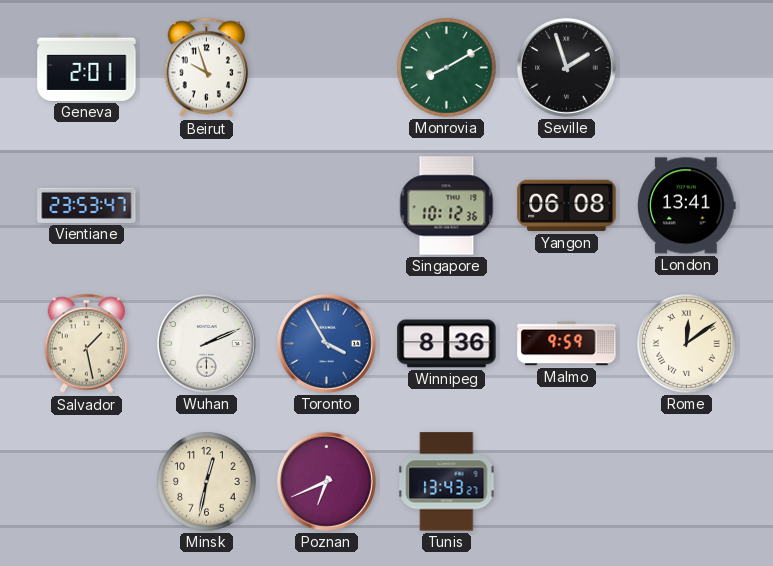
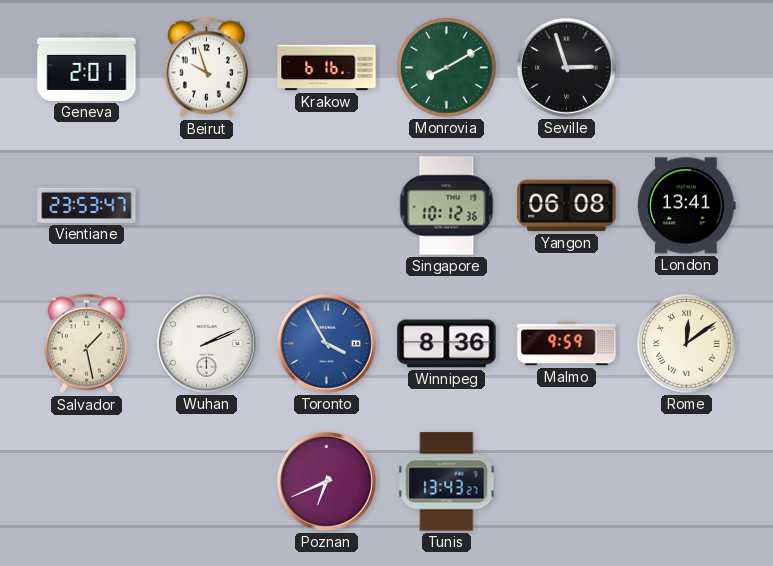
Krakow: none -> 6:16 (327, 68)
Seville: 1:57 -> 2:57 (567, 67)
Minsk: 12:32 -> none (207, 482)
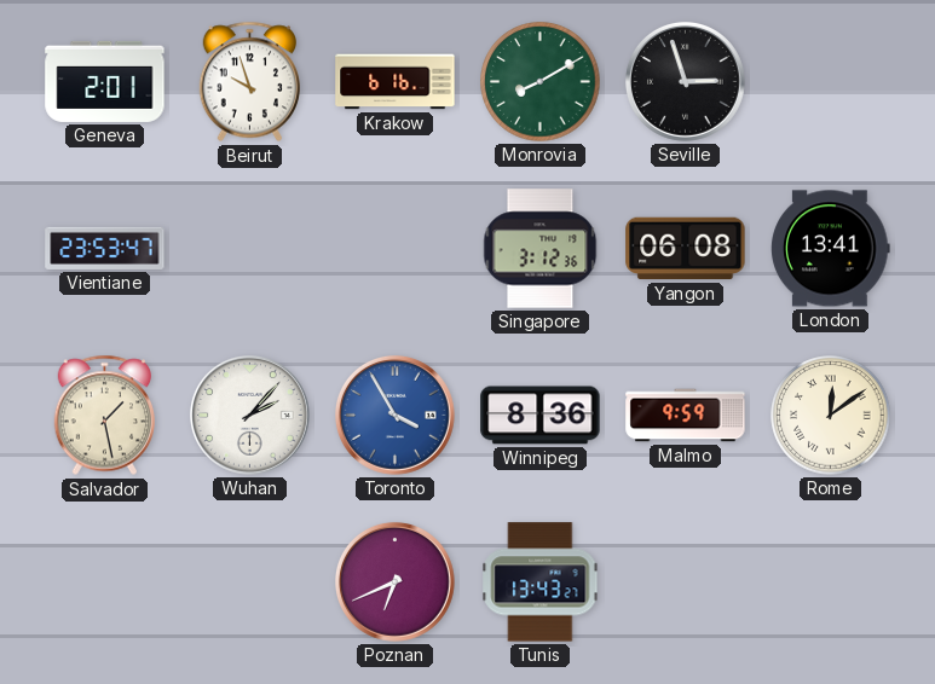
Singapore: 10:12 -> 3:12 (541, 249)
Wuhan: 2:11 -> 2:07 (250, 415)
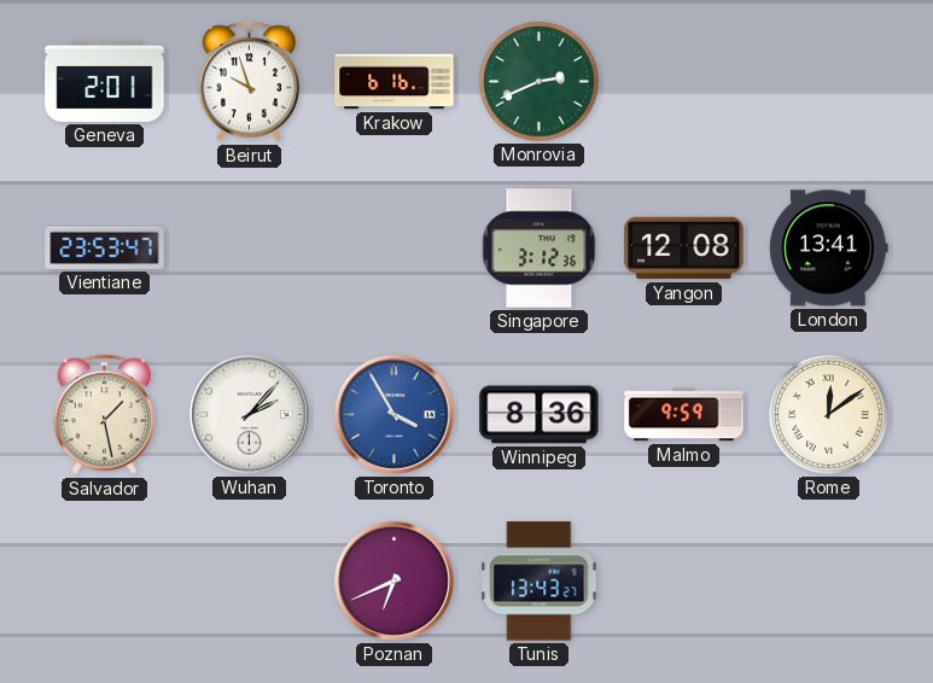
Monrovia: 8:10 -> 2:41 (540, 82)
Seville: 2:57 -> none (686, 81)
Yangon: 06:08 -> 12:08 (684, 249)
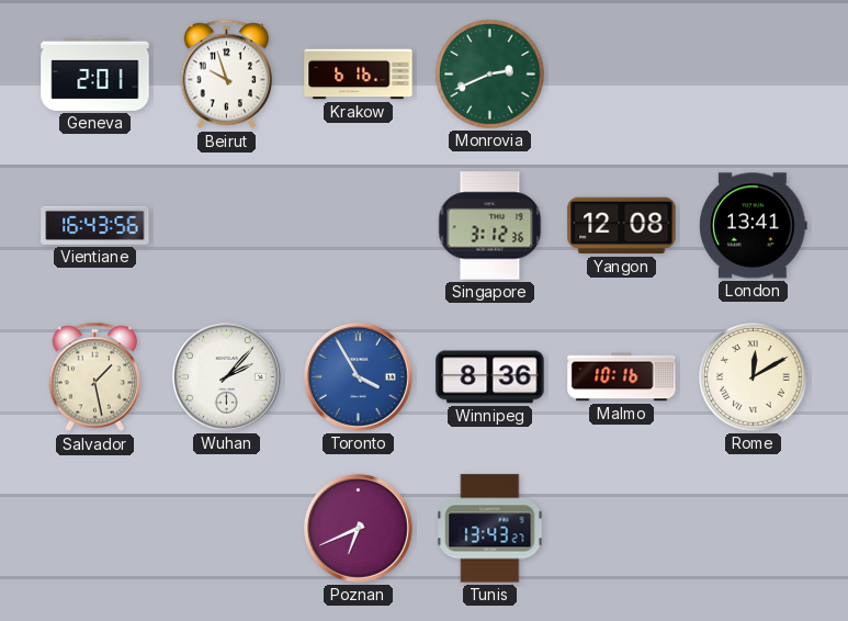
Vientiane: 23:53 -> 16:43 (95, 225)
Malmo: 9:59 -> 10:16 (622, 377)
Rome: 12:09 -> 12:10 (754, 377)
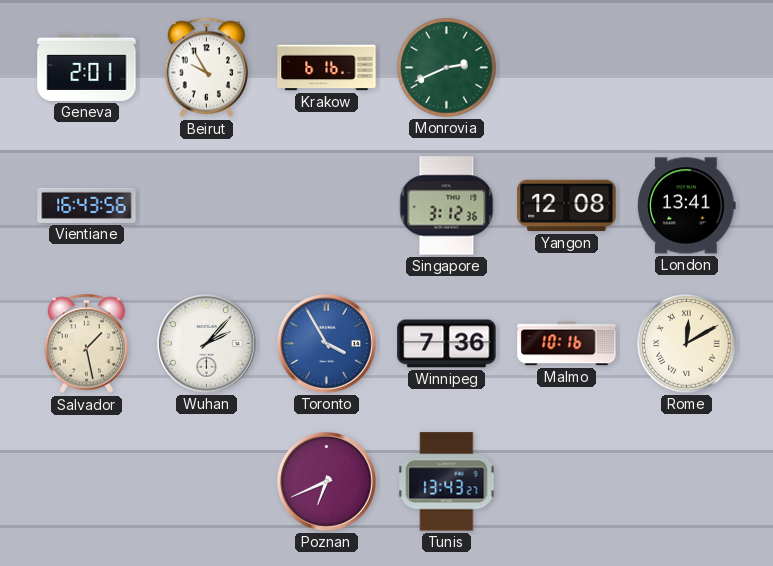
Beirut: 9:57 -> 9:55 (207, 68)
Winnipeg: 8:36 -> 7:36 (447, 344)
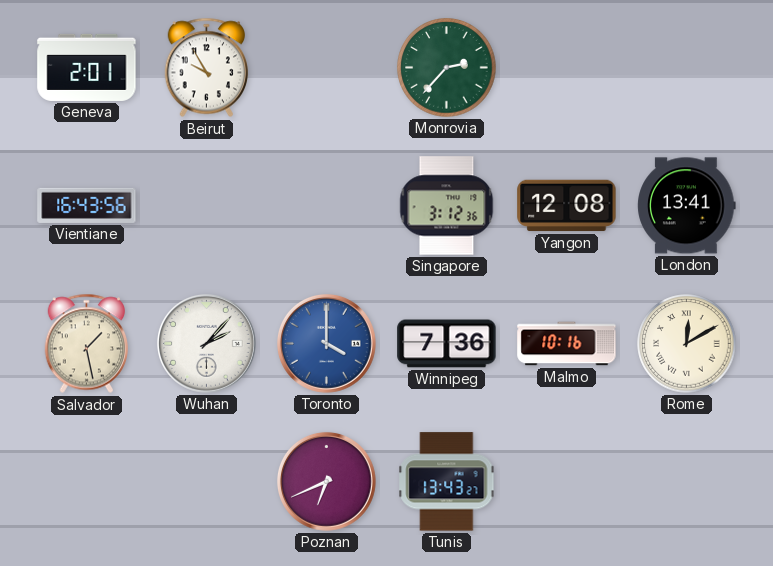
Krakow: 6:16 -> none (327, 68)
Monrovia: 2:41 -> 2:37 (447, 68)
Toronto: 3:55 -> 4:00 (327, 343)
